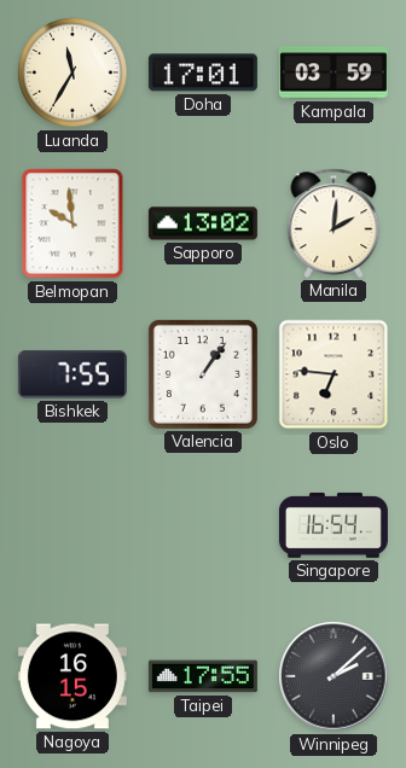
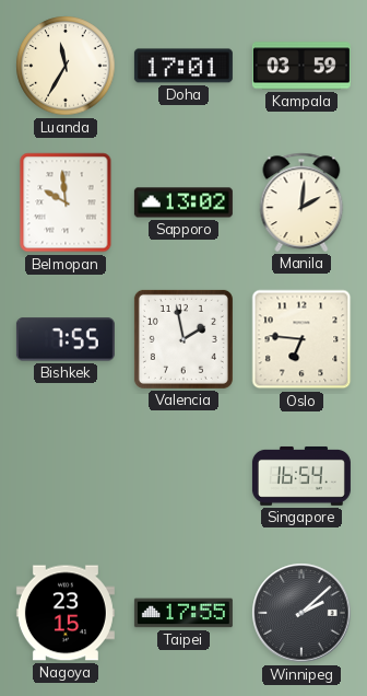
Valencia: 1:06 -> 1:58 (183, 339)
Nagoya: 16:15 -> 23:15 (66, 613)
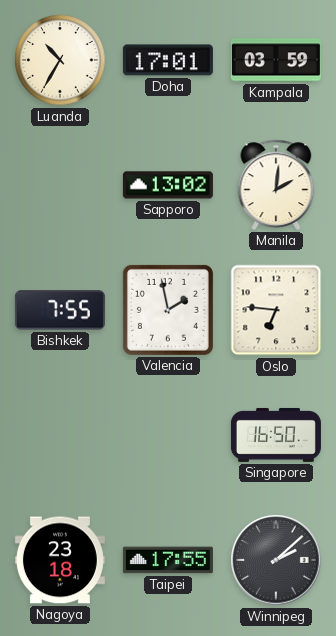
Luanda: 11:35 -> 10:35 (60, 60)
Belmopan: 9:59 -> none (66, 202)
Singapore: 16:54 -> 16:50 (276, 435)
Nagoya: 23:15 -> 23:18 (60, 560)
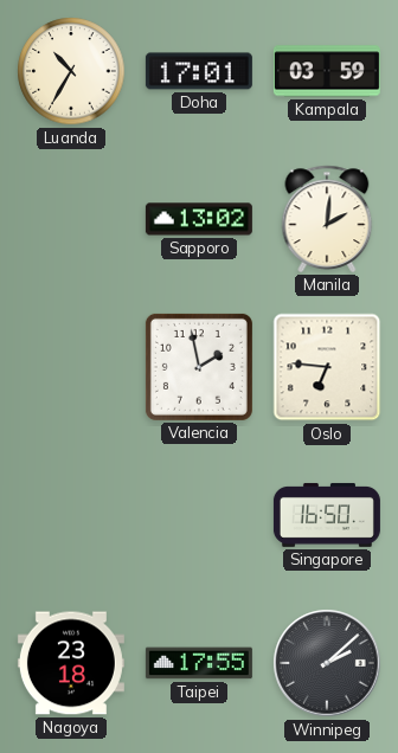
Bishkek: 7:55 -> none (60, 310)
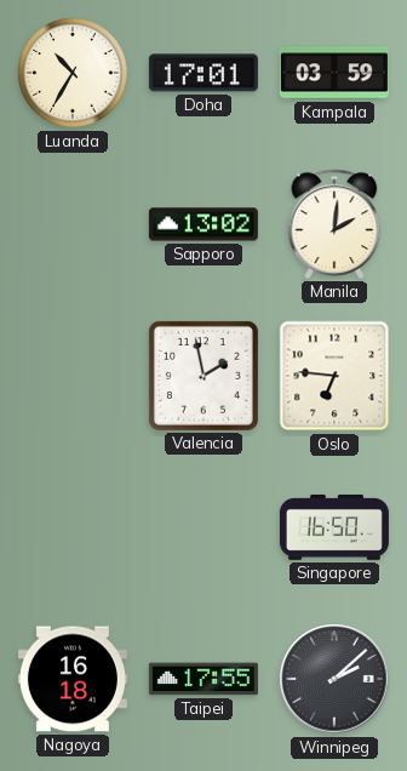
Nagoya: 23:18 -> 16:18 (73, 679)
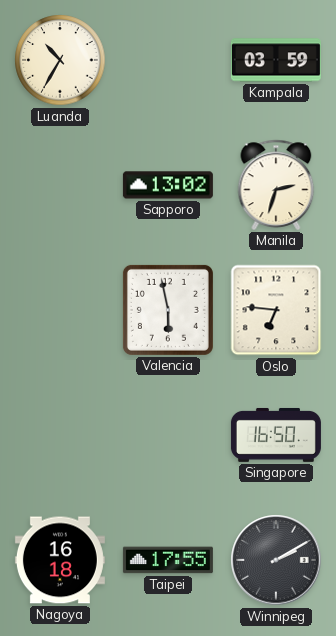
Doha: 17:01 -> none (203, 73)
Manila: 2:01 -> 2:33 (276, 185)
Valencia: 1:58 -> 5:58 (168, 310)
Winnipeg: 2:08 -> 2:10 (276, 560)
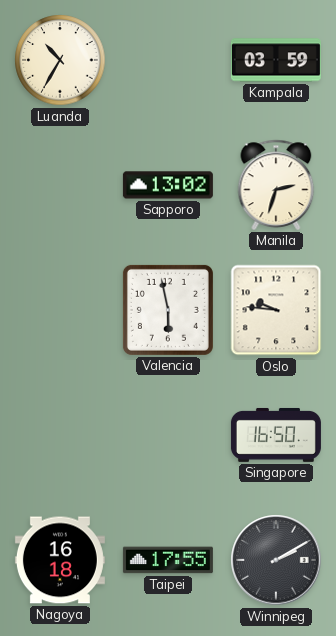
Oslo: 6:46 -> 9:46 (276, 310)
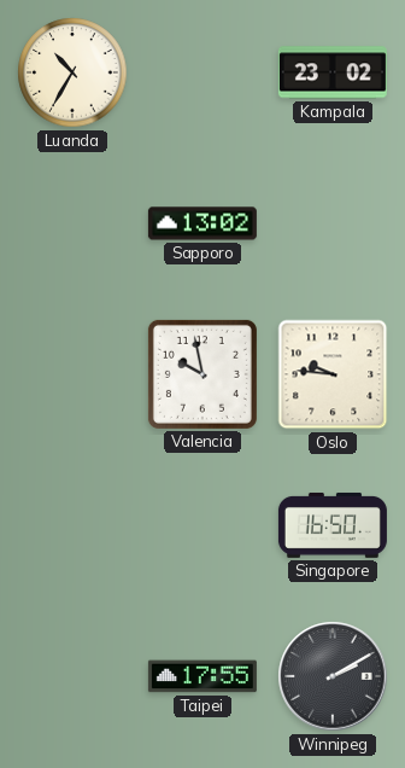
Kampala: 03:59 -> 23:02 (333, 72)
Manila: 2:33 -> none (276, 185)
Valencia: 5:58 -> 9:58 (202, 374)
Nagoya: 16:18 -> none (60, 560)
